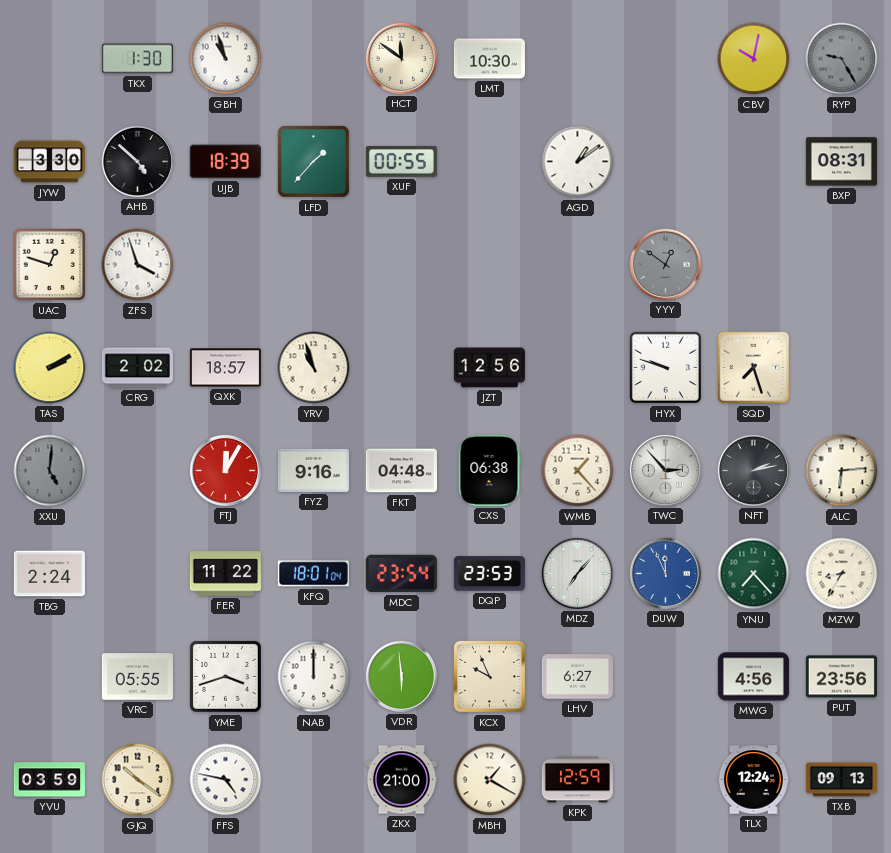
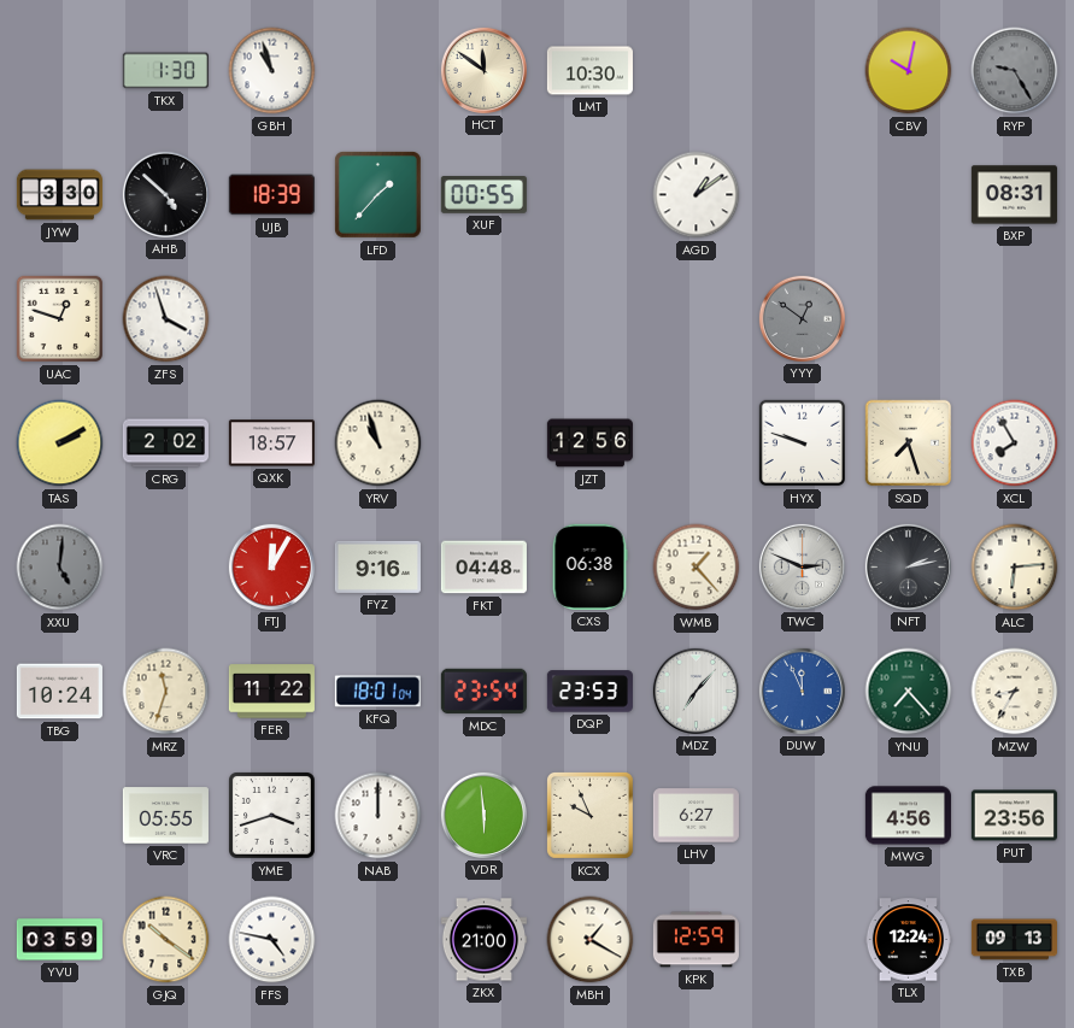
XCL: none -> 7:55 (1015, 443)
TWC: 2:53 -> 2:49 (802, 566)
TBG: 2:24 -> 10:24 (59, 692)
MRZ: none -> 11:33 (166, 692)
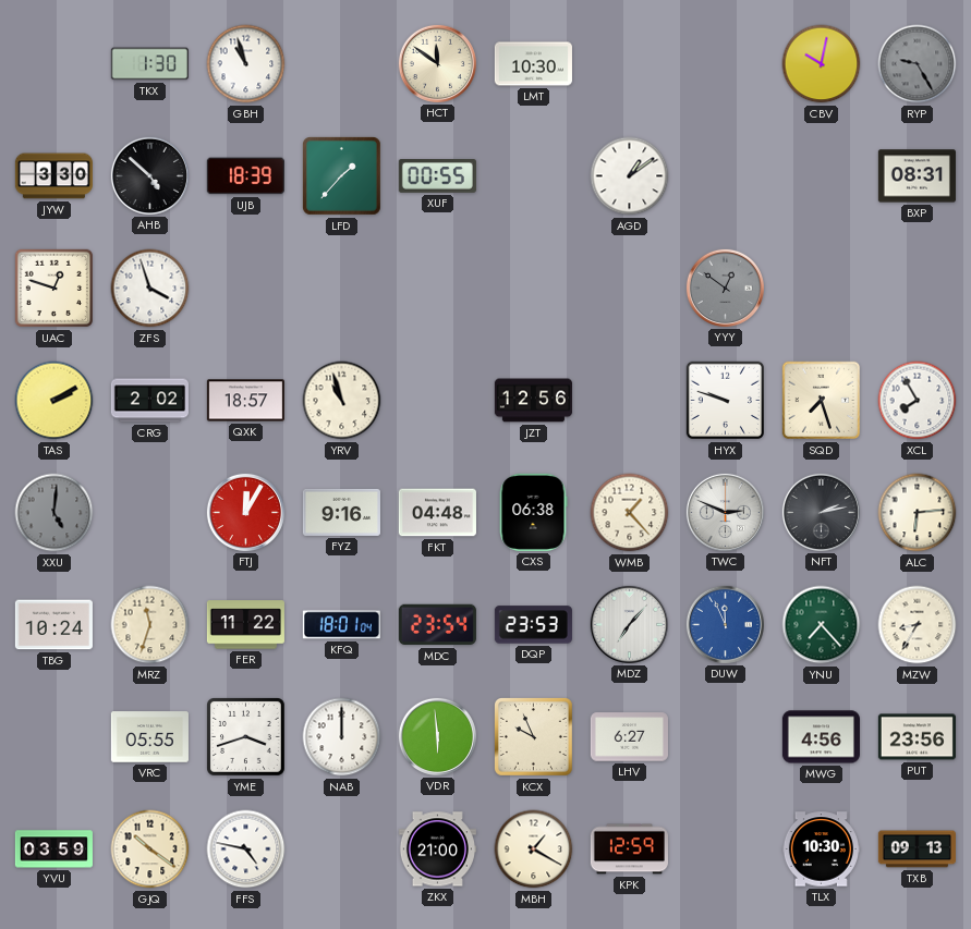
TLX: 12:24 -> 10:30 (821, 849)
